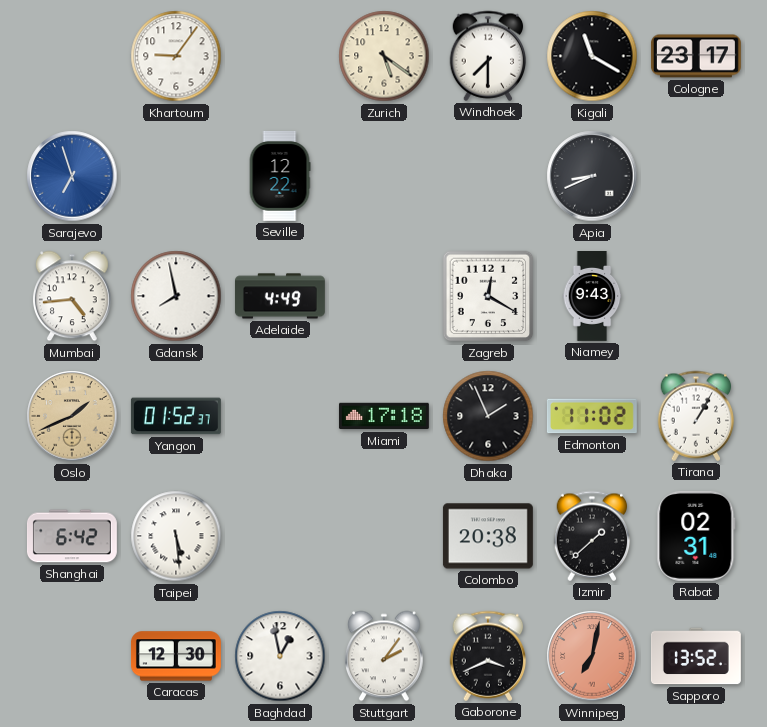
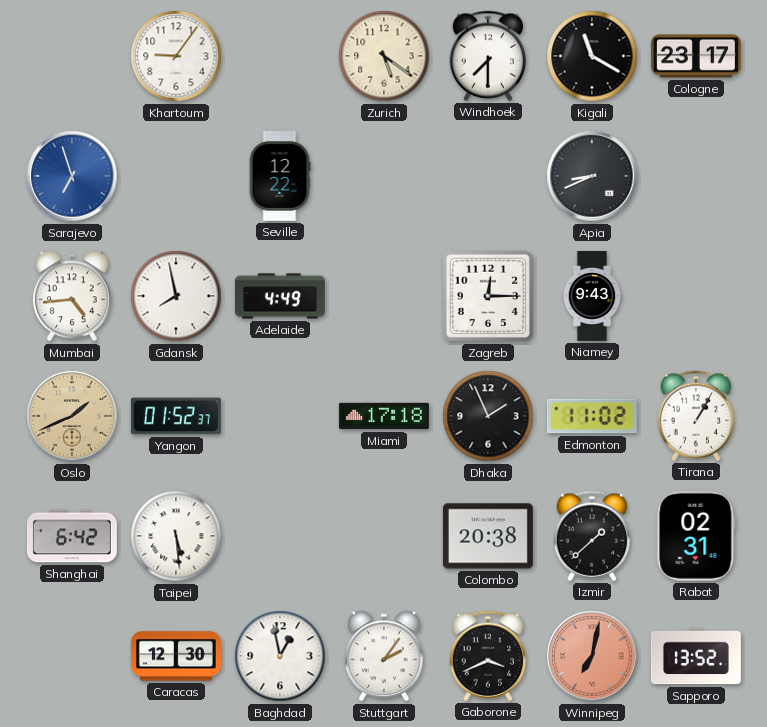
Zagreb: 12:20 -> 12:15 (488, 296)
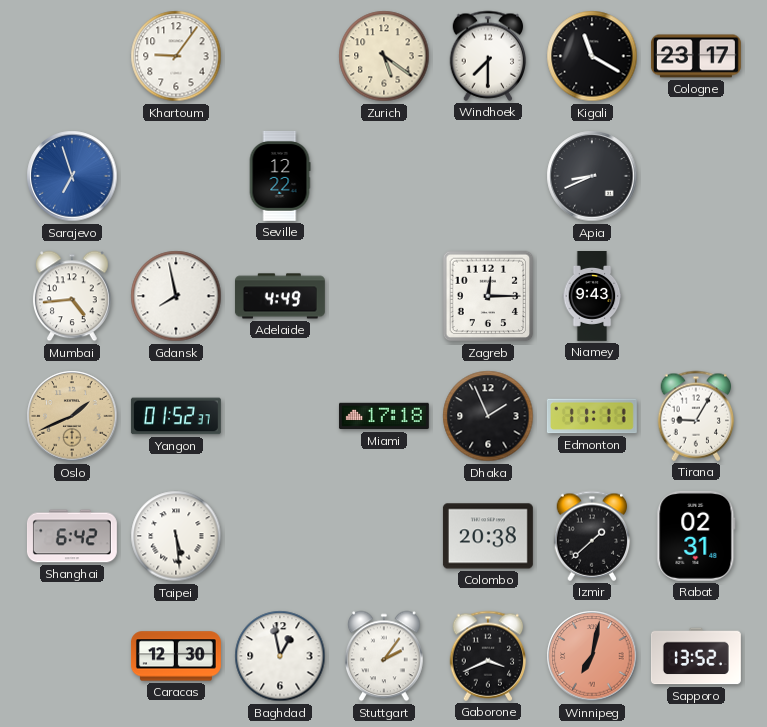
Edmonton: 11:02 -> 11:11 (592, 416)
Tirana: 1:05 -> 9:05 (696, 416)
